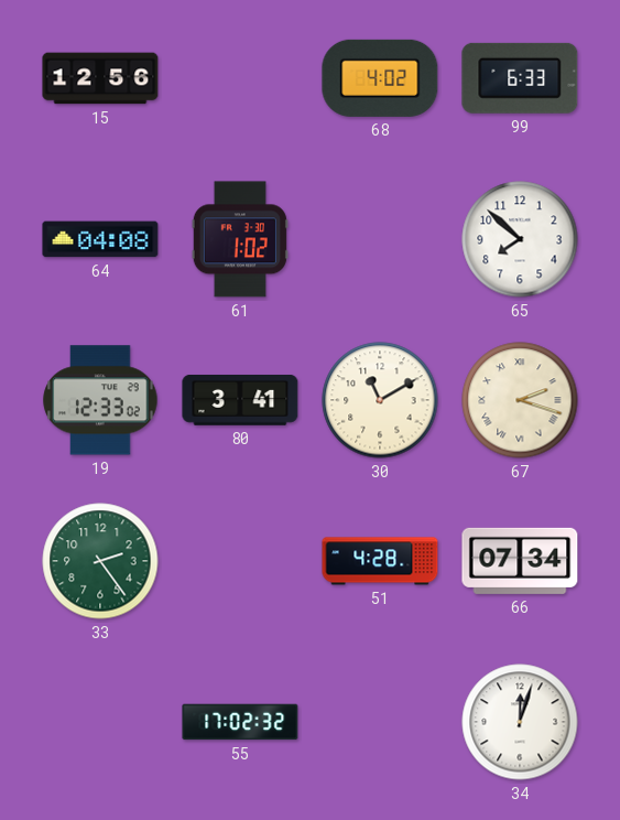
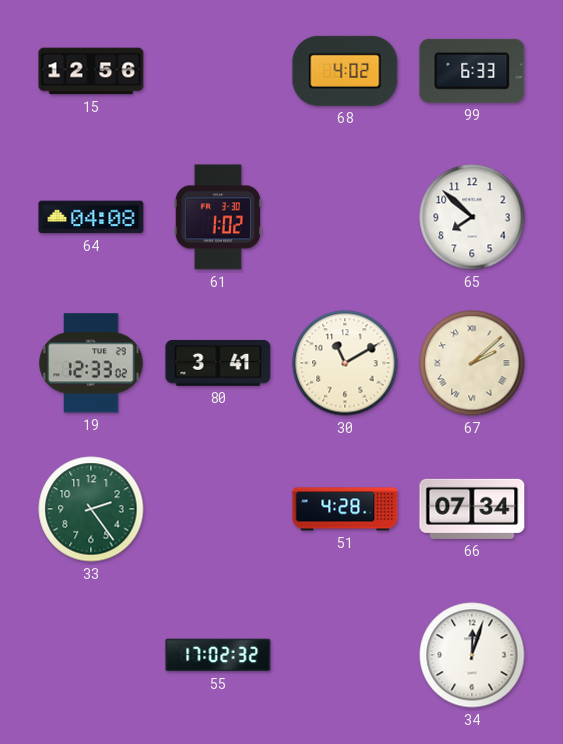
67: 2:18 -> 2:08 (472, 363)
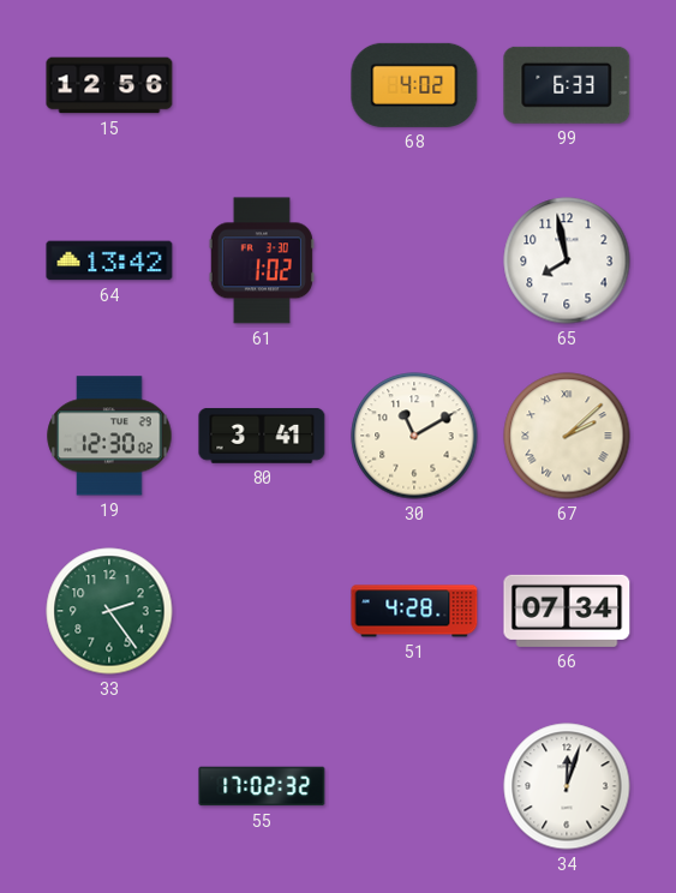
64: 04:08 -> 13:42 (109, 260)
65: 7:52 -> 7:58 (567, 260)
19: 12:33 -> 12:30 (109, 436)
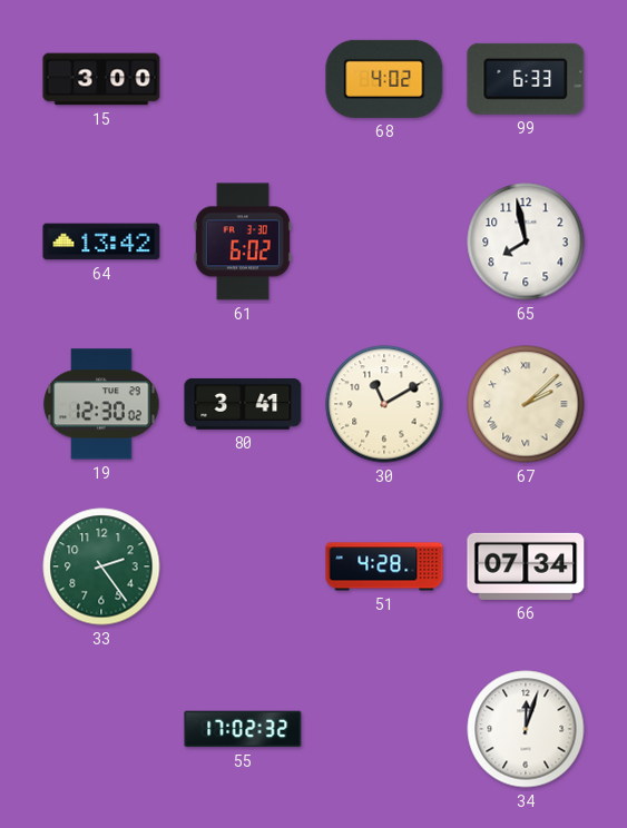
15: 12:56 -> 3:00 (101, 79)
61: 1:02 -> 6:02 (243, 241)
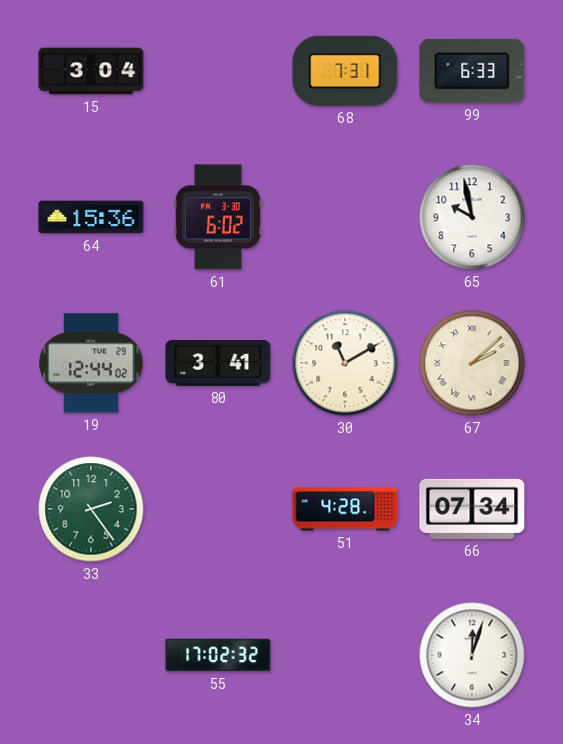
15: 3:00 -> 3:04 (91, 71)
68: 4:02 -> 7:31 (345, 71)
64: 13:42 -> 15:36 (91, 217)
65: 7:58 -> 9:58 (472, 217)
19: 12:30 -> 12:44 (91, 363)
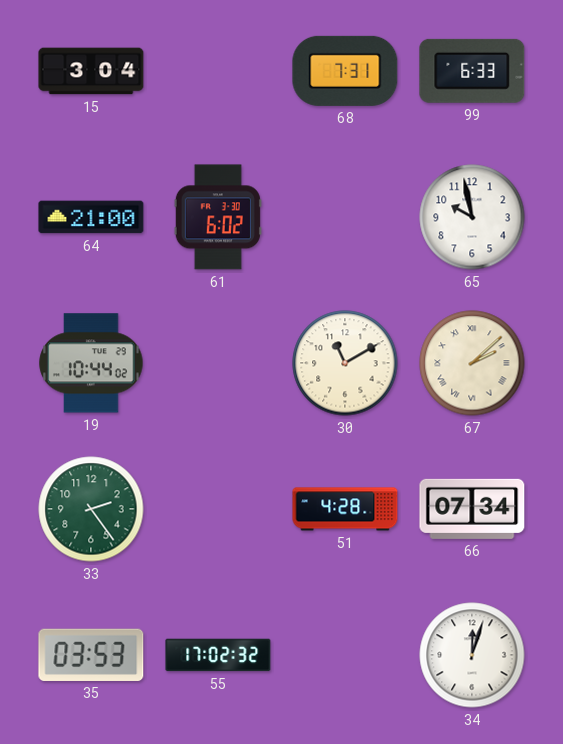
64: 15:36 -> 21:00 (91, 217)
19: 12:44 -> 10:44 (91, 363)
80: 3:41 -> none (218, 363)
35: none -> 03:53 (91, 655)
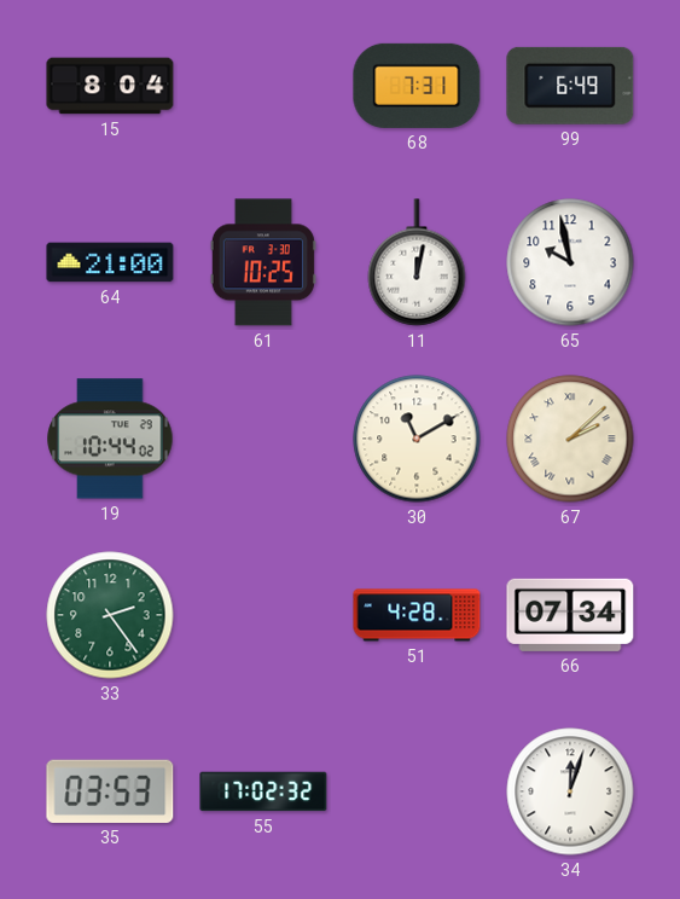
15: 3:04 -> 8:04 (110, 86)
99: 6:33 -> 6:49 (570, 86)
61: 6:02 -> 10:25 (263, 262)
11: none -> 12:02 (417, 262)
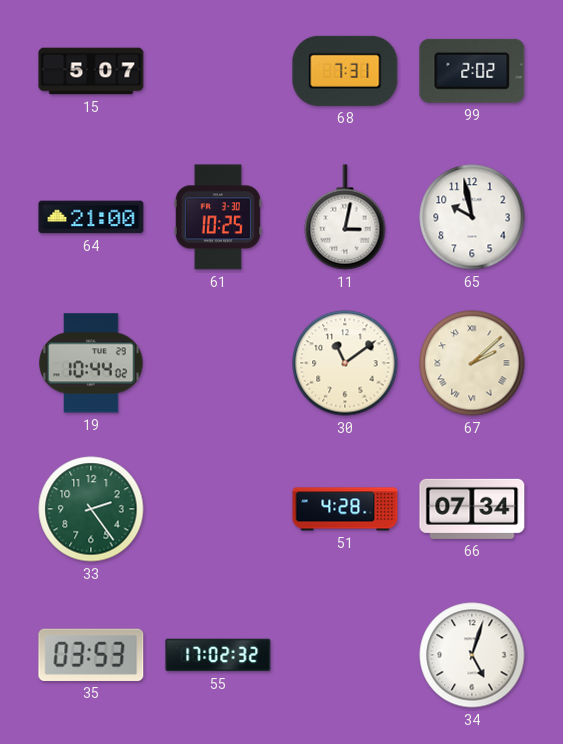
15: 8:04 -> 5:07 (91, 71)
99: 6:49 -> 2:02 (472, 71)
11: 12:02 -> 3:02 (345, 217)
30: 11:10 -> 11:09 (345, 363)
34: 12:03 -> 5:03 (472, 655)
